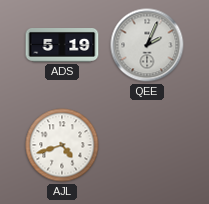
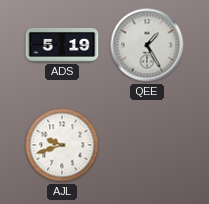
QEE: 2:04 -> 1:25 (147, 45)
AJL: 4:42 -> 9:42 (62, 145)
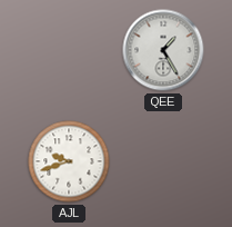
ADS: 5:19 -> none (62, 46)
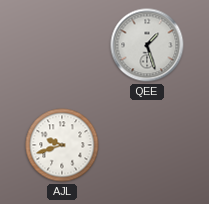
QEE: 1:25 -> 1:27 (147, 45)
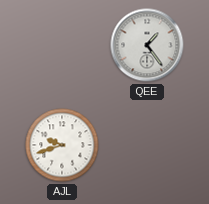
QEE: 1:27 -> 1:24 (147, 45)
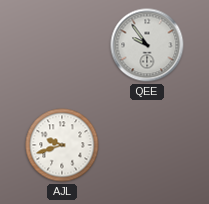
QEE: 1:24 -> 9:54 (147, 45)
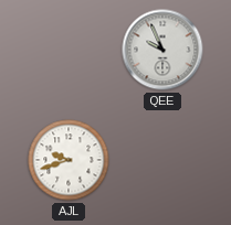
QEE: 9:54 -> 9:56 (162, 50)
